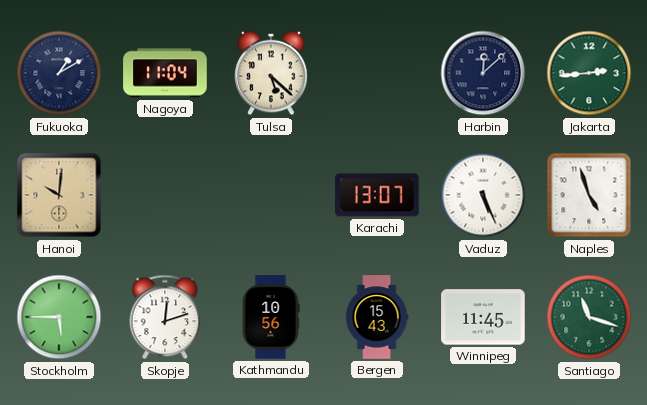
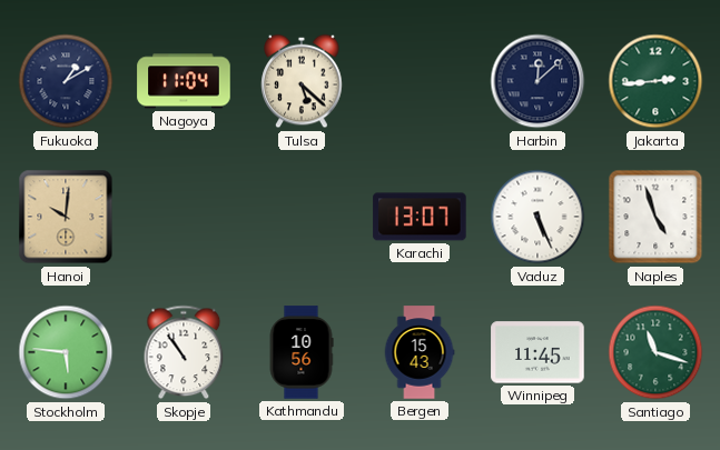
Stockholm: 5:45 -> 5:46 (66, 352)
Skopje: 12:12 -> 10:54 (184, 352)
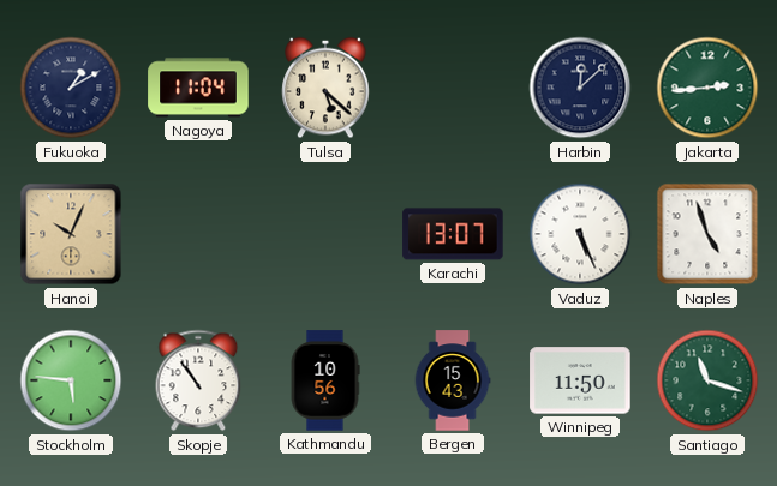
Hanoi: 10:01 -> 10:04 (71, 234)
Winnipeg: 11:45 -> 11:50 (580, 380)
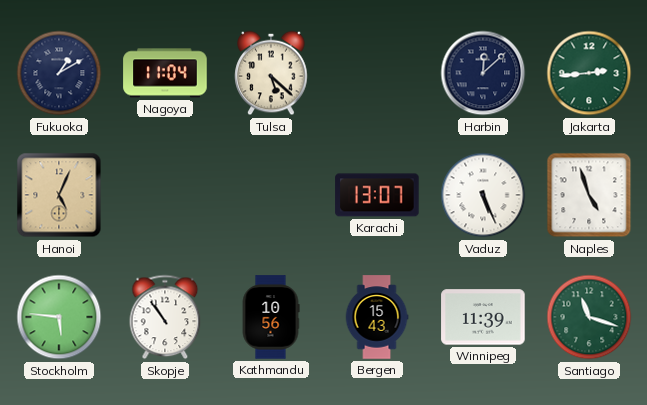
Hanoi: 10:04 -> 5:04 (59, 195)
Winnipeg: 11:50 -> 11:39 (483, 317)
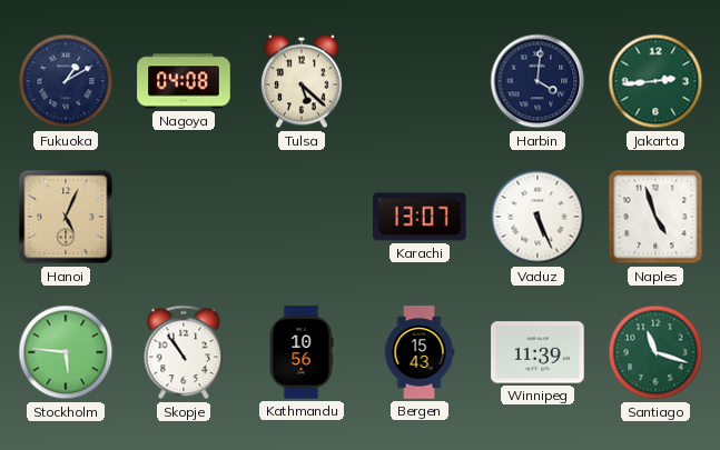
Nagoya: 11:04 -> 04:08 (184, 81)
Harbin: 12:08 -> 4:01 (537, 81)
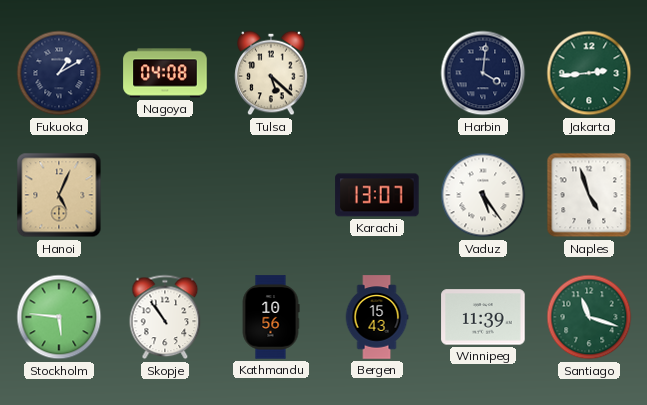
Vaduz: 5:26 -> 5:24 (483, 195)
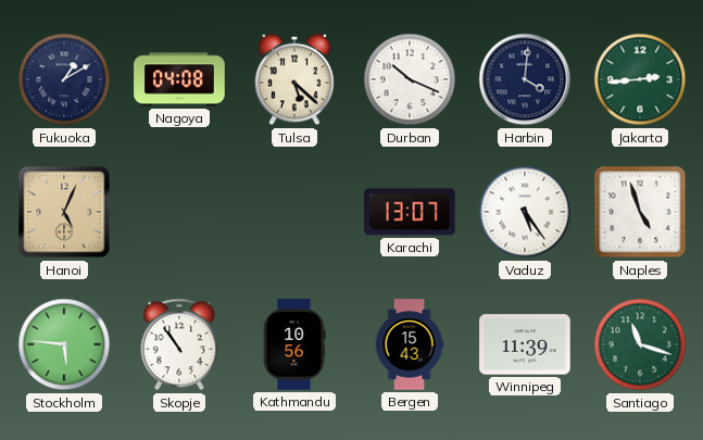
Durban: none -> 10:19 (410, 79)
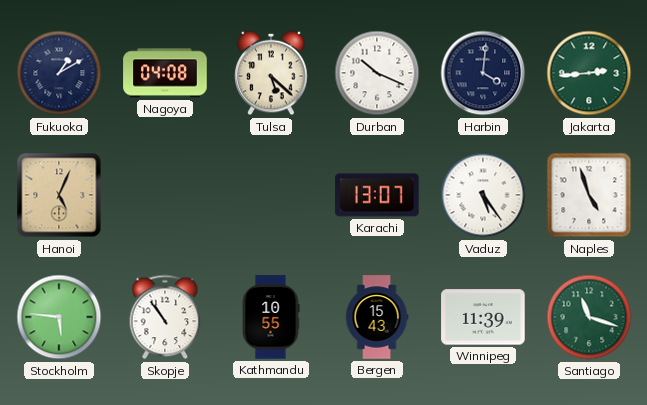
Kathmandu: 10:56 -> 10:55 (271, 317)
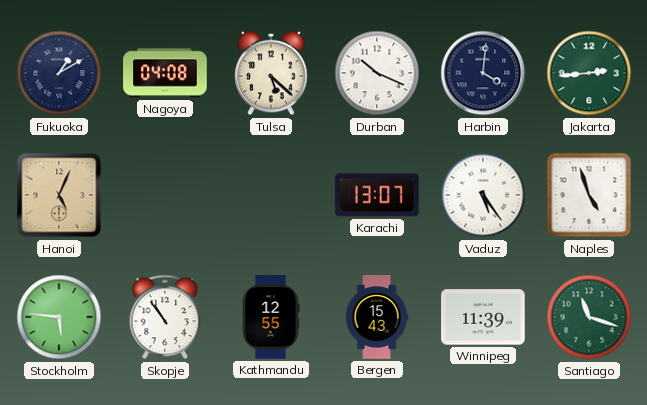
Kathmandu: 10:55 -> 12:55 (271, 317)
